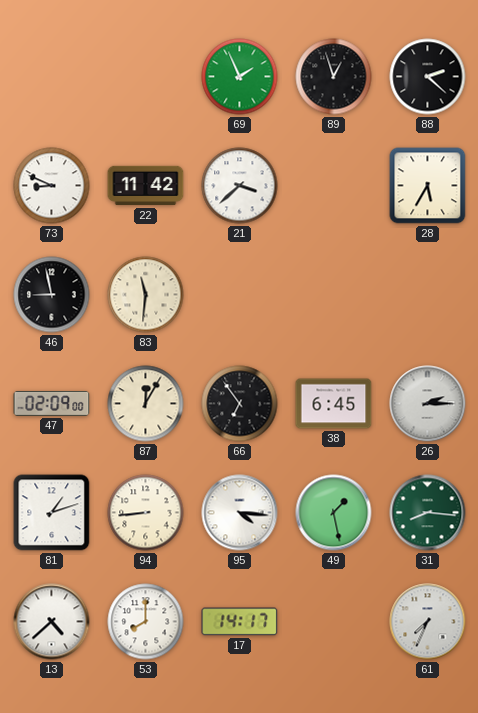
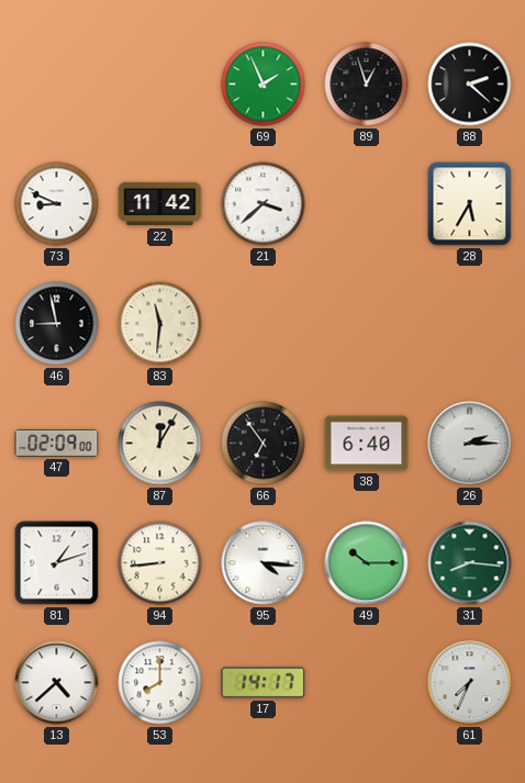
38: 6:45 -> 6:40 (367, 444)
49: 1:28 -> 10:15 (367, 563)
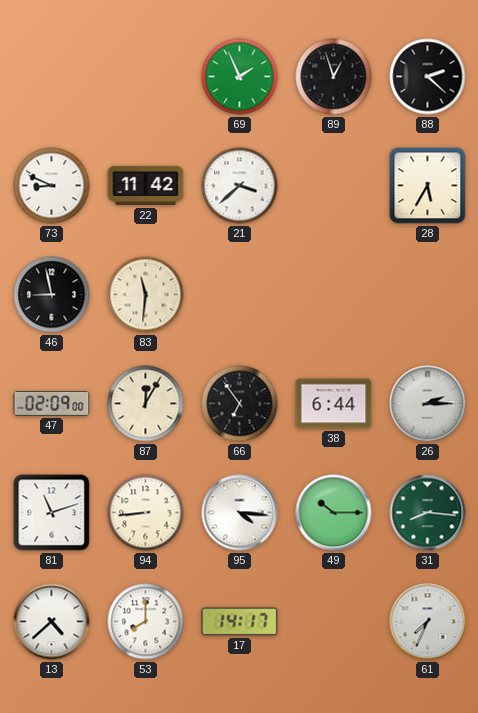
38: 6:40 -> 6:44 (334, 404)
81: 1:12 -> 11:12 (52, 513)
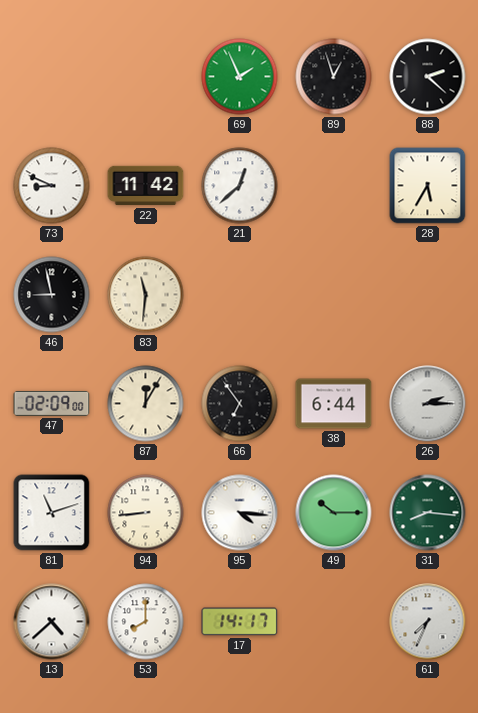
21: 3:38 -> 12:38 (240, 186)
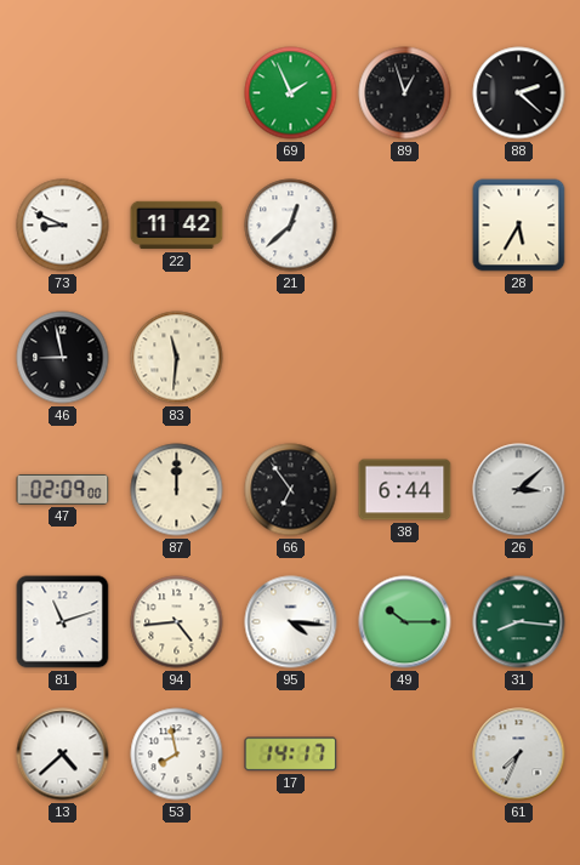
87: 12:05 -> 12:00 (177, 490)
26: 2:15 -> 3:08 (519, 490)
94: 8:44 -> 4:44 (177, 622)
53: 8:00 -> 7:58 (177, 755)
